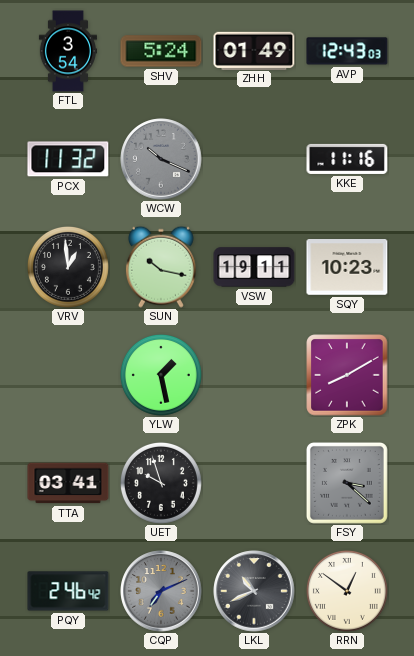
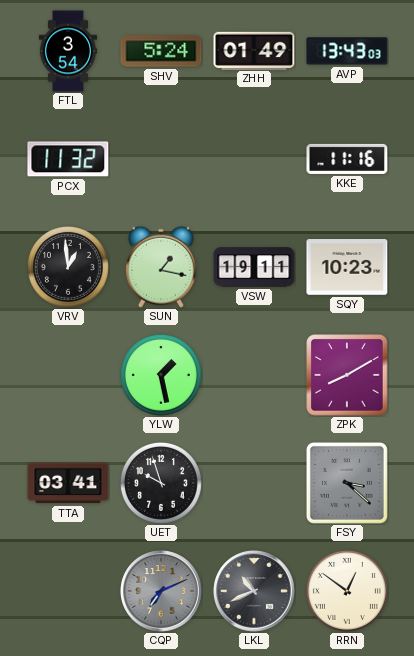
AVP: 12:43 -> 13:43 (347, 51)
WCW: 10:19 -> none (161, 159)
SUN: 10:17 -> 1:17 (161, 267)
PQY: 2:46 -> none (68, 591)
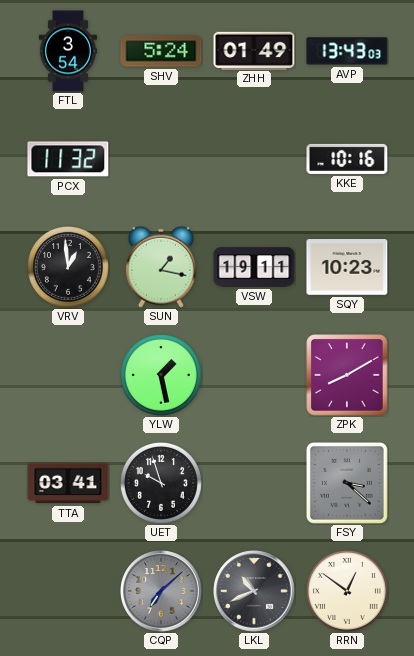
KKE: 11:16 -> 10:16 (347, 159)
CQP: 7:11 -> 7:08 (161, 591)
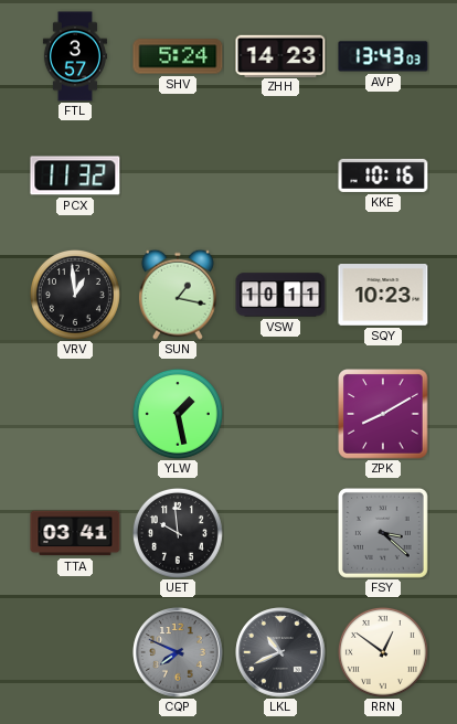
FTL: 3:54 -> 3:57 (75, 56)
ZHH: 01:49 -> 14:23 (280, 55)
VSW: 19:11 -> 10:11 (280, 295)
UET: 9:57 -> 9:59 (178, 533)
CQP: 7:08 -> 7:49 (178, 652)
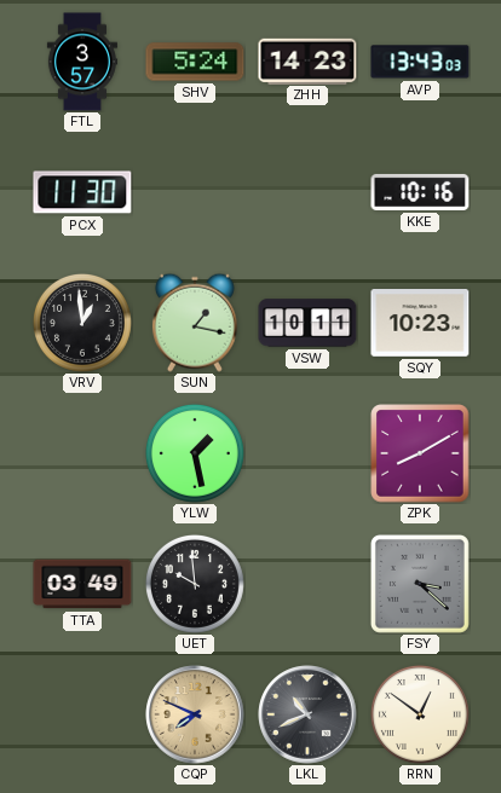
PCX: 11:32 -> 11:30 (82, 192)
TTA: 03:41 -> 03:49 (82, 584)
CQP dial: grey -> champagne (195, 714)
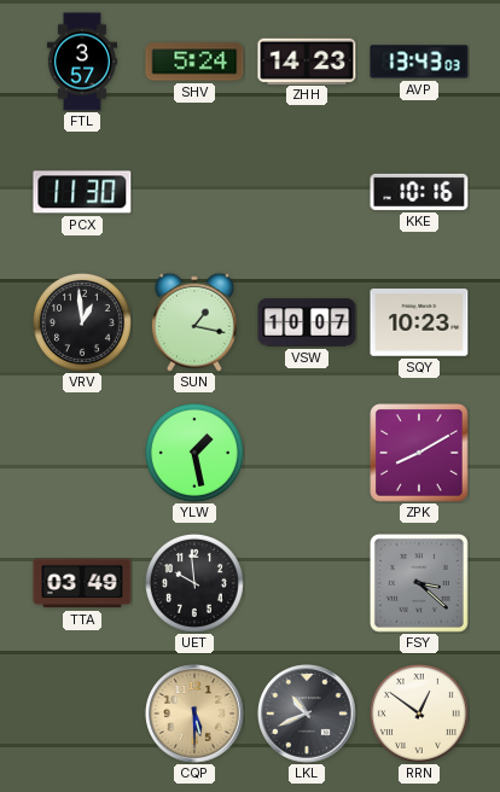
VSW: 10:11 -> 10:07 (307, 322)
CQP: 7:49 -> 5:30 (194, 714)
